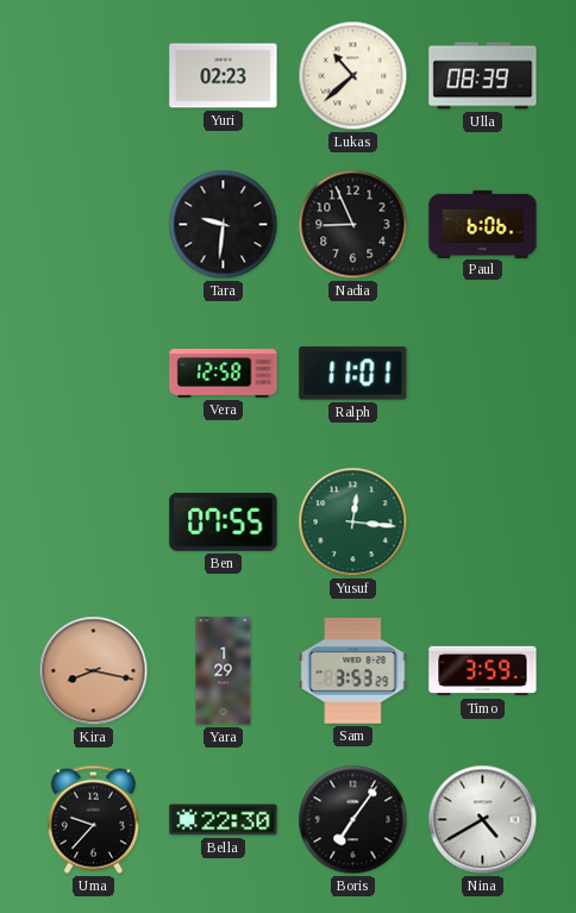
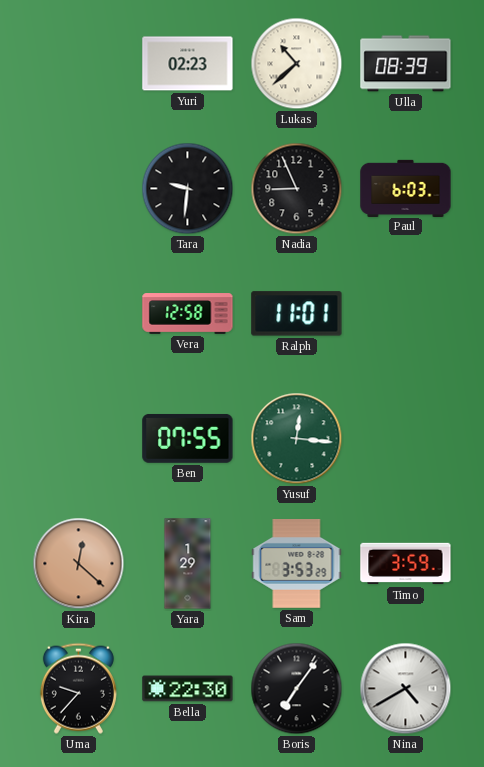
Paul: 6:06 -> 6:03 (406, 188)
Kira: 8:17 -> 12:22 (79, 564)
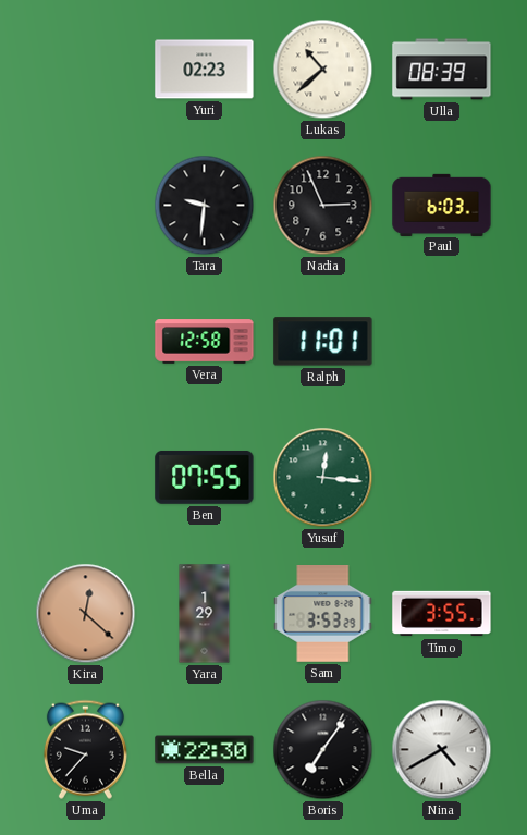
Nadia: 8:56 -> 2:56 (323, 206)
Timo: 3:59 -> 3:55 (442, 614)
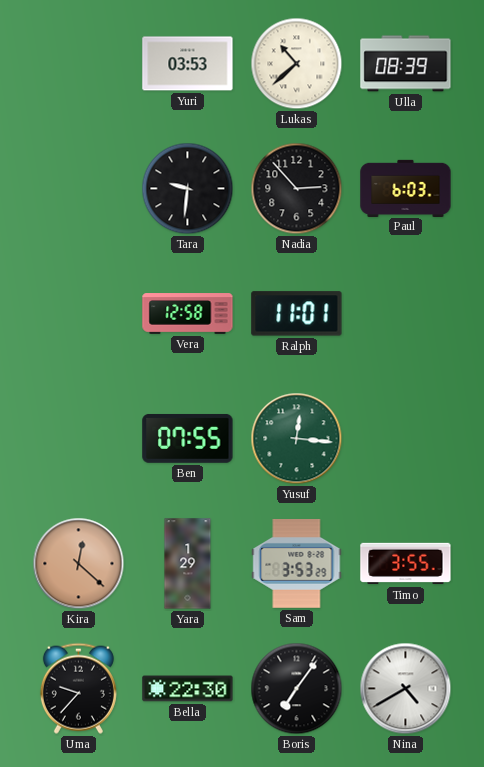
Yuri: 02:23 -> 03:53 (188, 64)
Nadia: 2:56 -> 2:53 (297, 189)
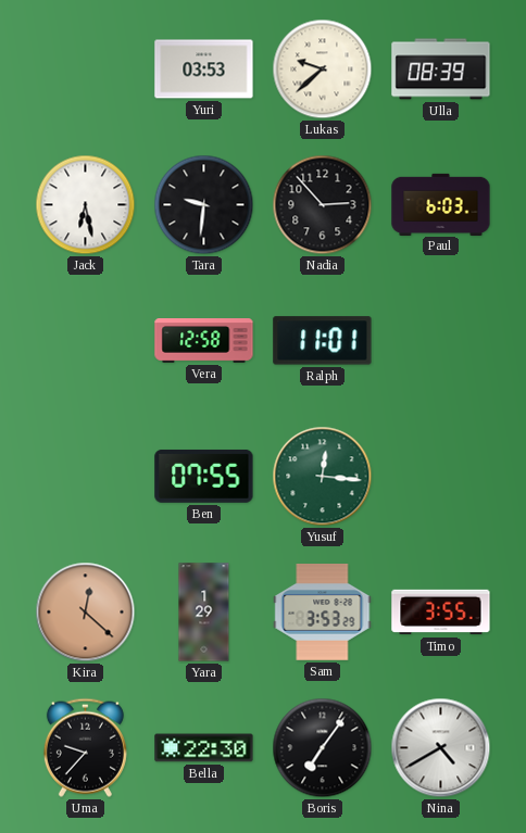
Lukas: 10:38 -> 9:38 (323, 70)
Jack: none -> 6:28 (86, 205)
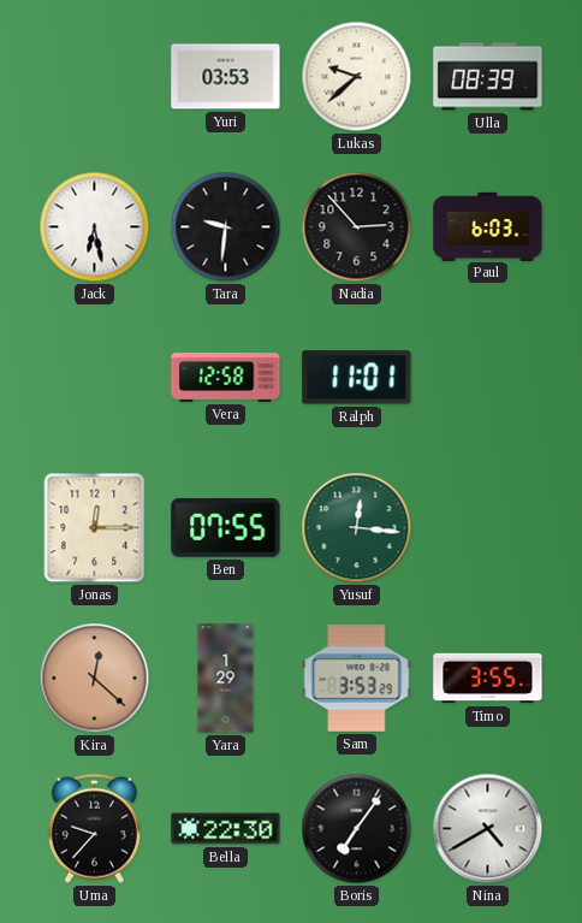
Jonas: none -> 12:15 (95, 528)
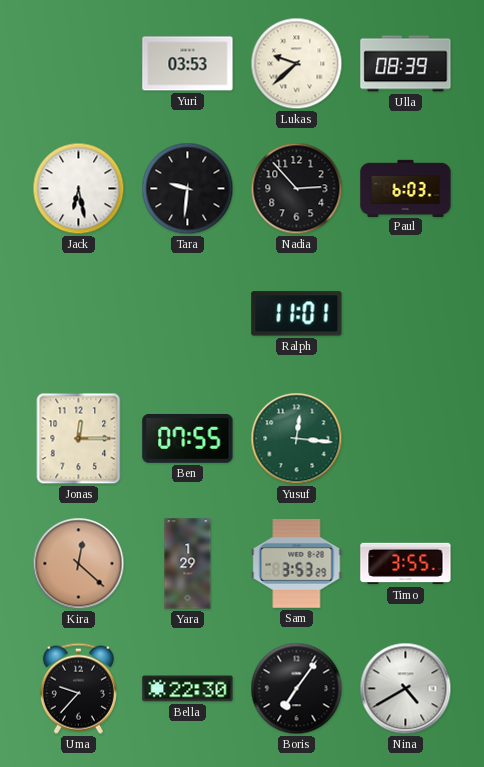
Vera: 12:58 -> none (226, 378)
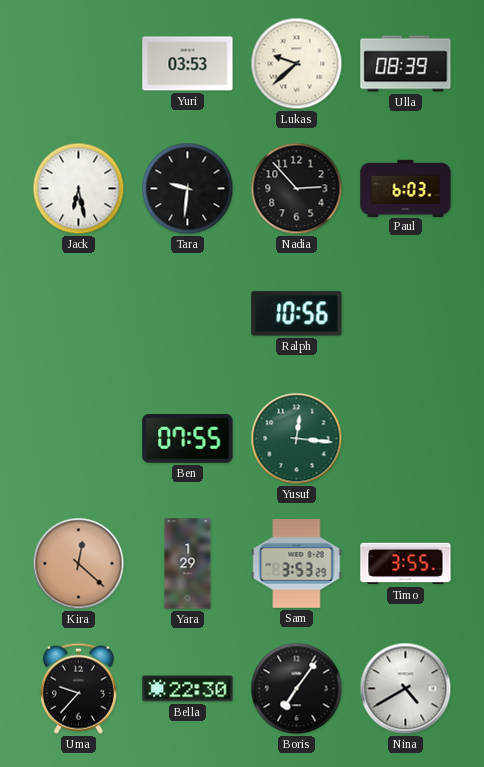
Ralph: 11:01 -> 10:56 (297, 314)
Jonas: 12:15 -> none (79, 439)
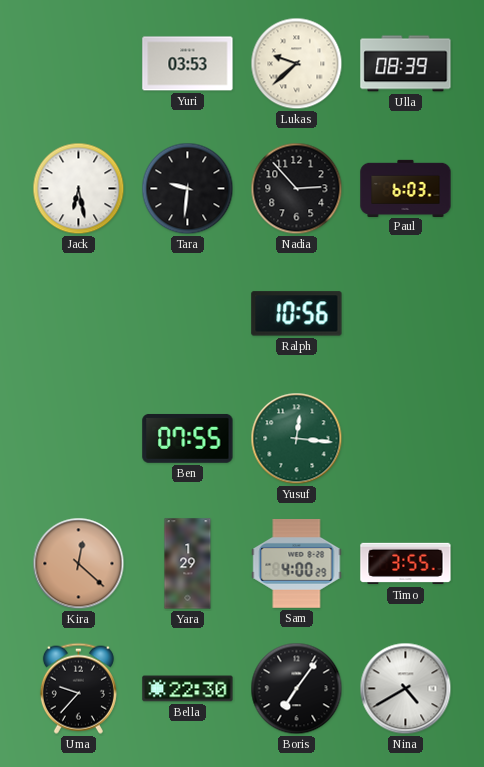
Sam: 3:53 -> 4:00 (297, 564)
